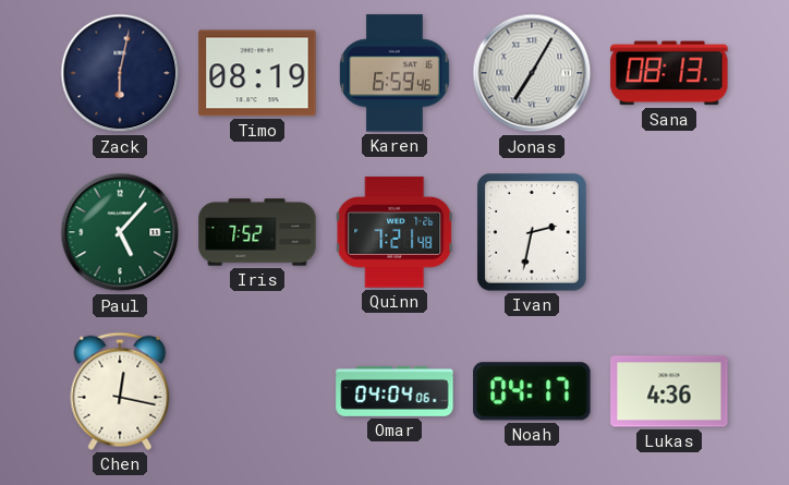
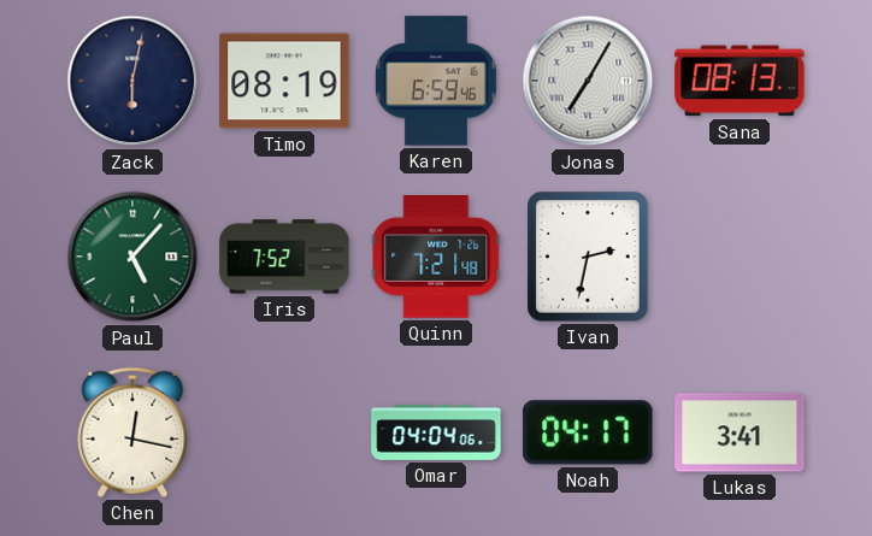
Lukas: 4:36 -> 3:41 (740, 432)
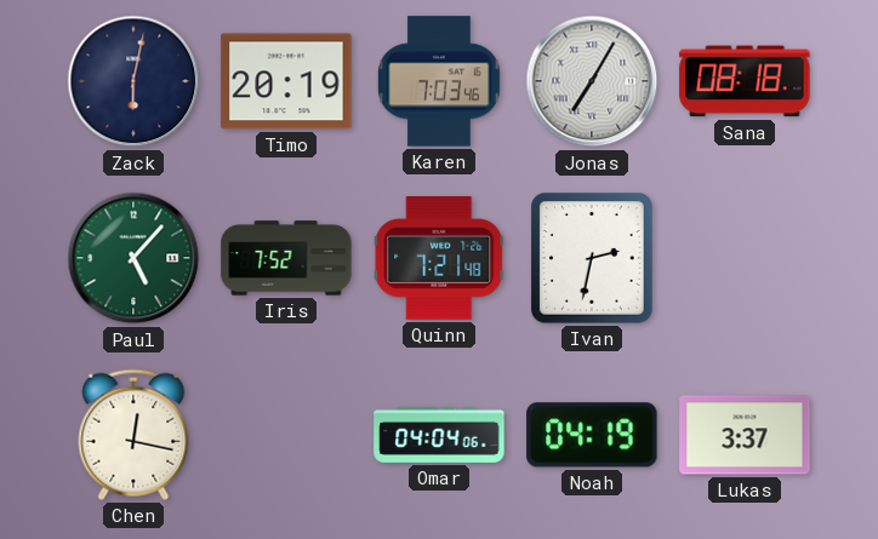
Timo: 08:19 -> 20:19 (286, 81)
Karen: 6:59 -> 7:03 (440, 81)
Sana: 08:13 -> 08:18 (745, 81)
Noah: 04:17 -> 04:19 (592, 435)
Lukas: 3:41 -> 3:37 (745, 435)
